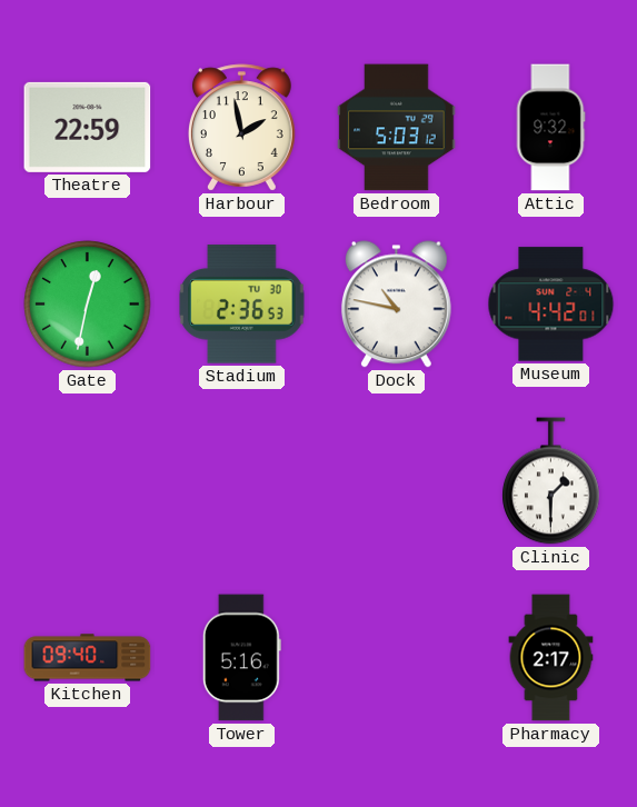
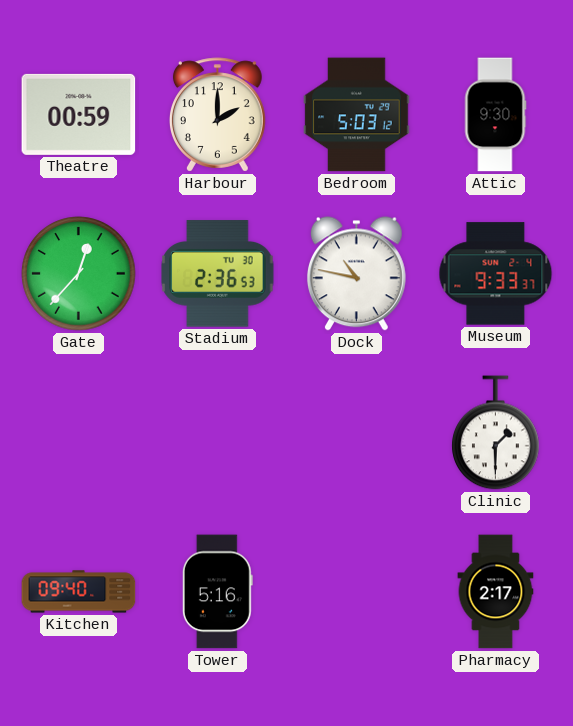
Theatre: 22:59 -> 00:59 (79, 114)
Harbour: 1:58 -> 2:00 (218, 115)
Attic: 9:32 -> 9:30 (495, 115)
Gate: 12:32 -> 12:37 (79, 274)
Museum: 4:42 -> 9:33 (496, 274)
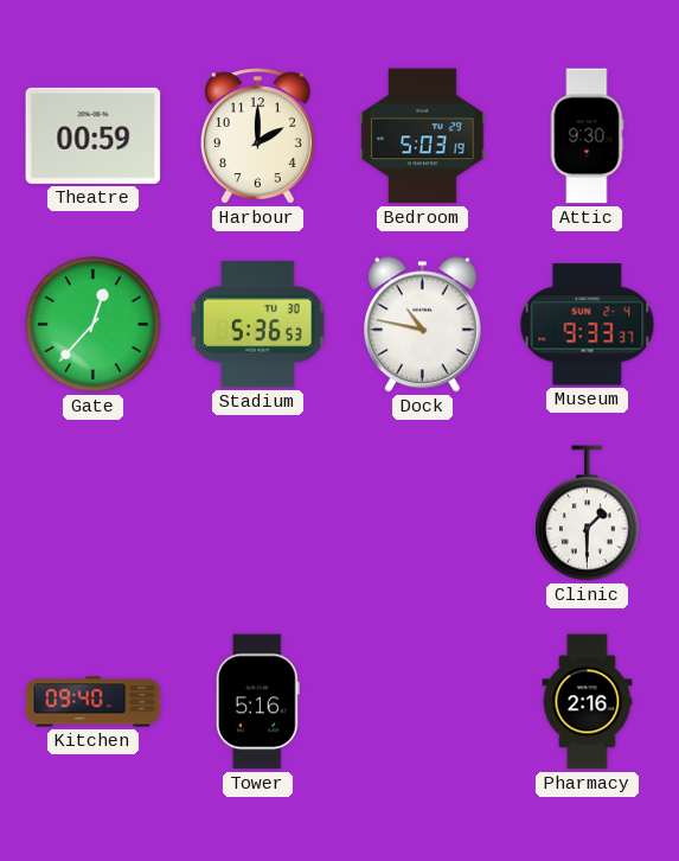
Bedroom: 5:03:12 -> 5:03:19 (423, 136)
Stadium: 2:36 -> 5:36 (258, 325)
Pharmacy: 2:17 -> 2:16 (588, 702)
